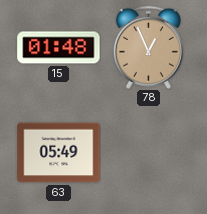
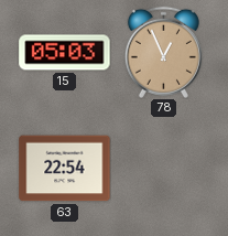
15: 01:48 -> 05:03 (65, 53)
63: 05:49 -> 22:54 (65, 169)
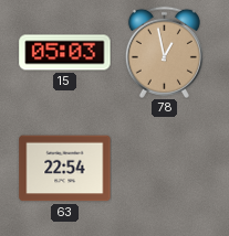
78: 12:56 -> 12:58 (164, 52)
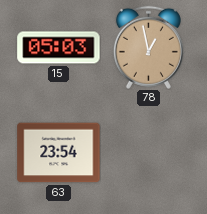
63: 22:54 -> 23:54 (59, 153)
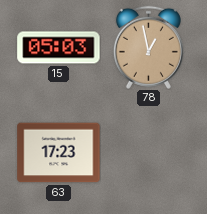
63: 23:54 -> 17:23 (59, 153)
